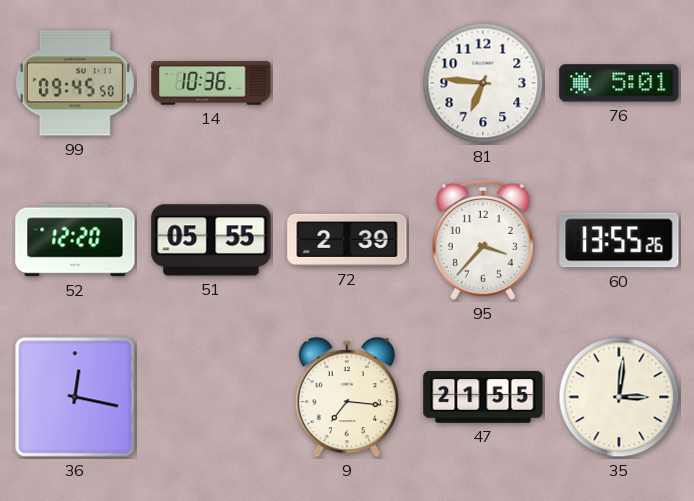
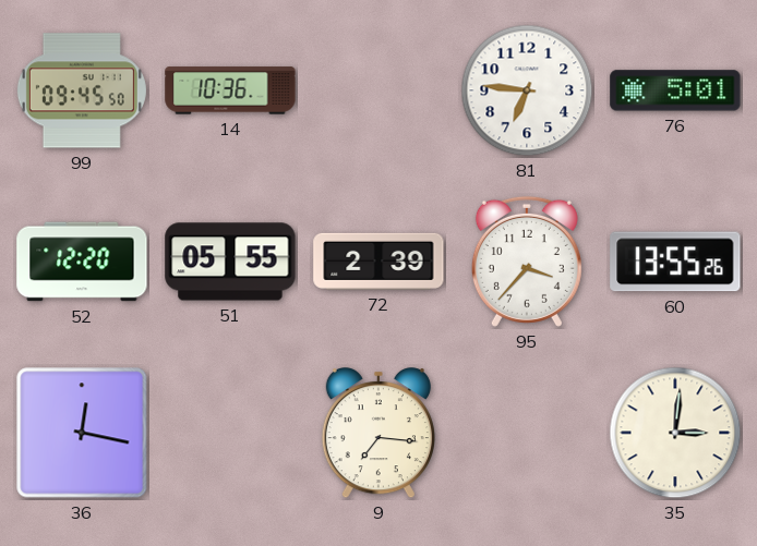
47: 21:55 -> none (483, 397)
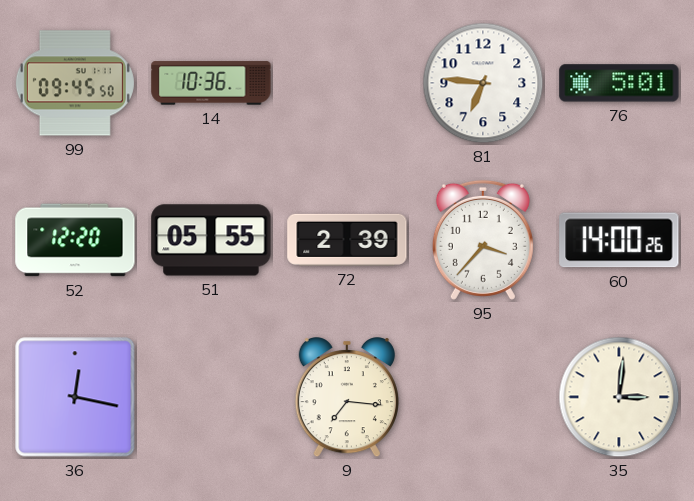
60: 13:55 -> 14:00 (619, 240)
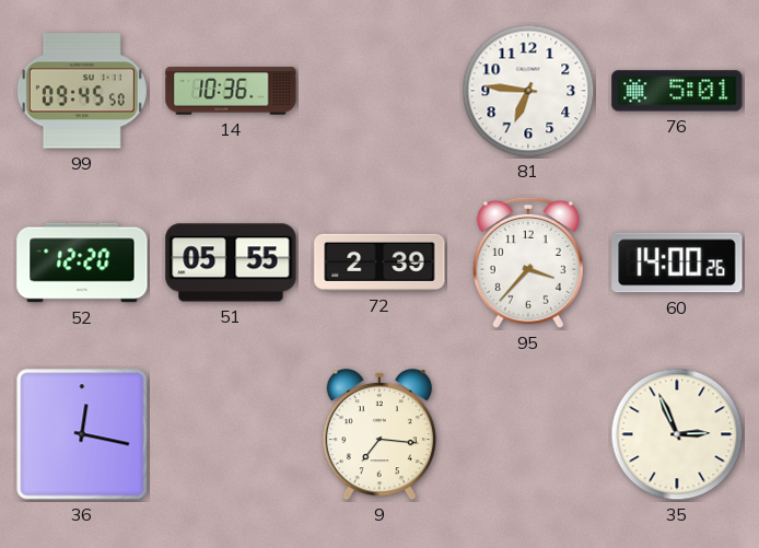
35: 3:01 -> 2:56 (677, 434)
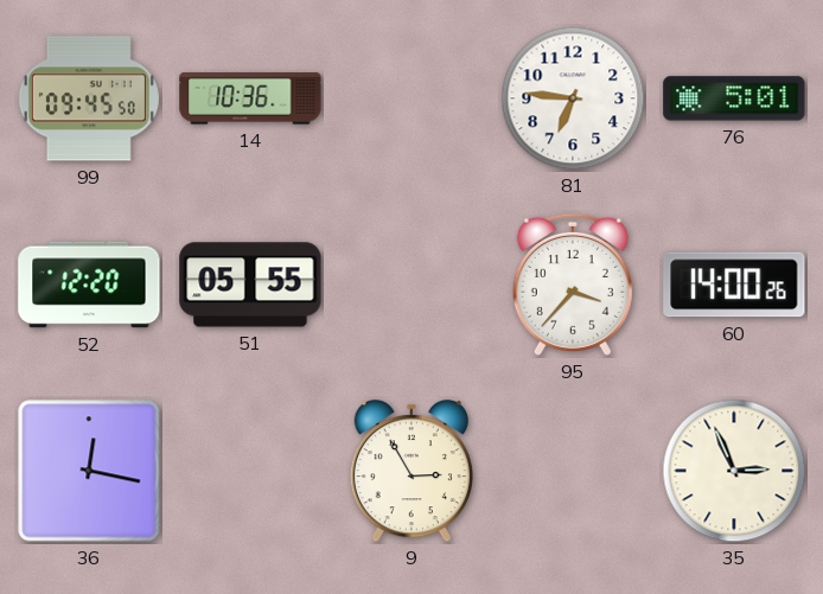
72: 2:39 -> none (379, 263)
9: 7:16 -> 2:55 (411, 472)
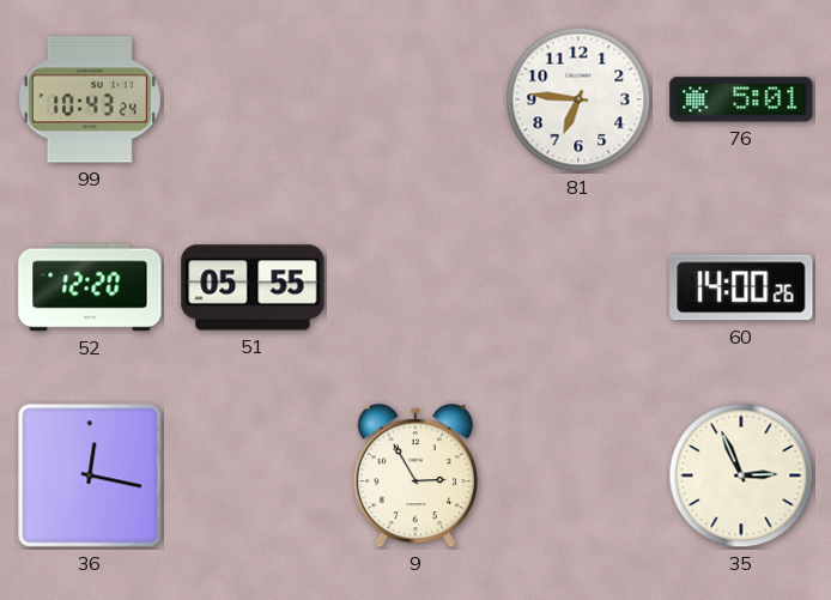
99: 09:45 -> 10:43 (90, 99)
14: 10:36 -> none (250, 98)
95: 3:37 -> none (573, 285)
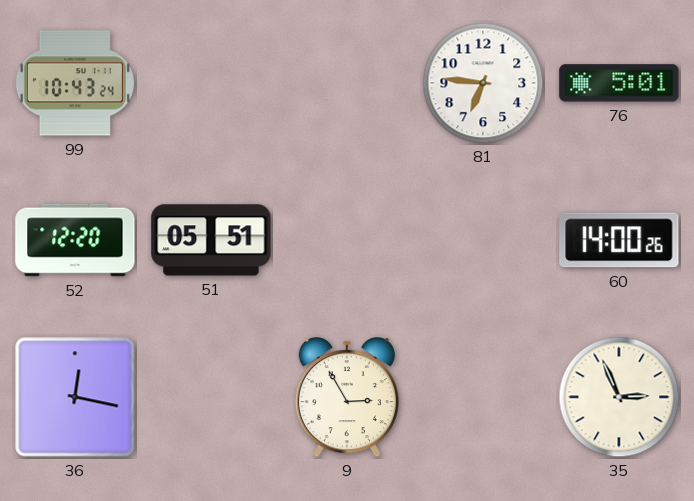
51: 05:55 -> 05:51 (211, 240)
